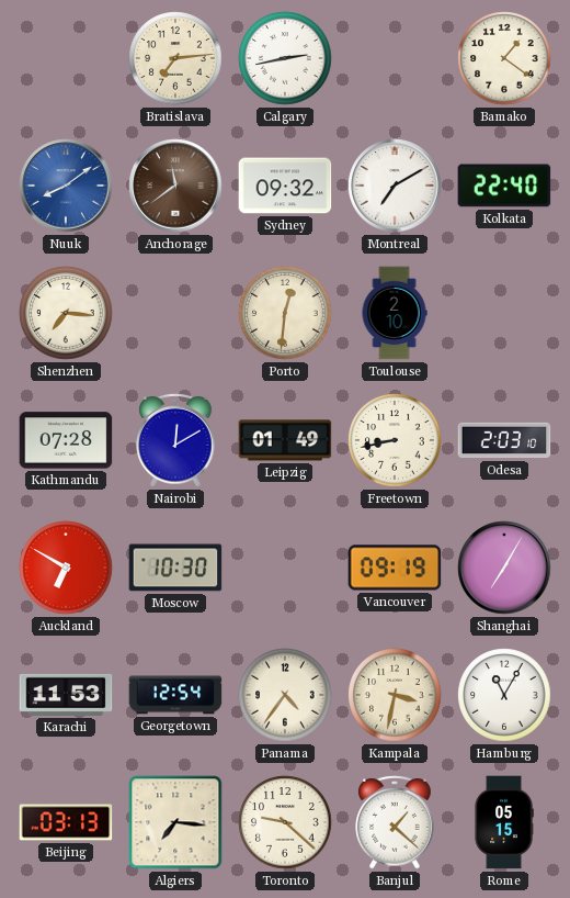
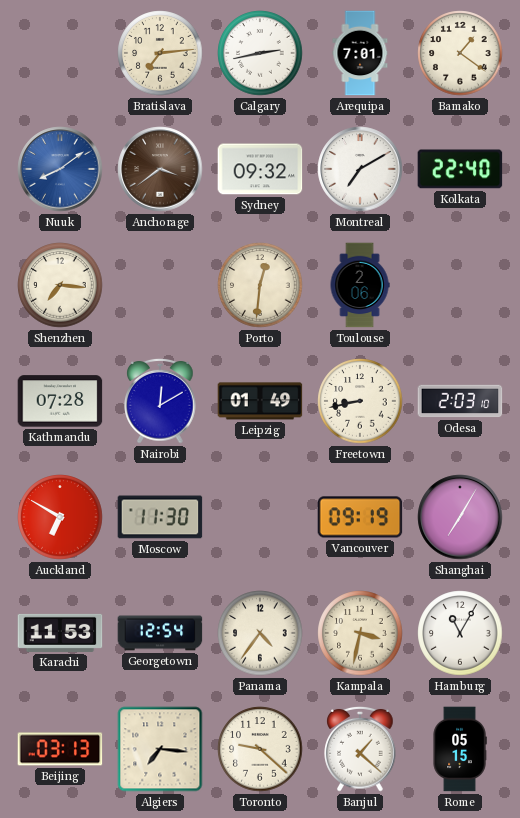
Arequipa: none -> 7:01 (360, 53)
Anchorage: 11:39 -> 3:39 (160, 169)
Toulouse: 2:10 -> 2:06 (360, 285)
Moscow: 10:30 -> 11:30 (160, 517)
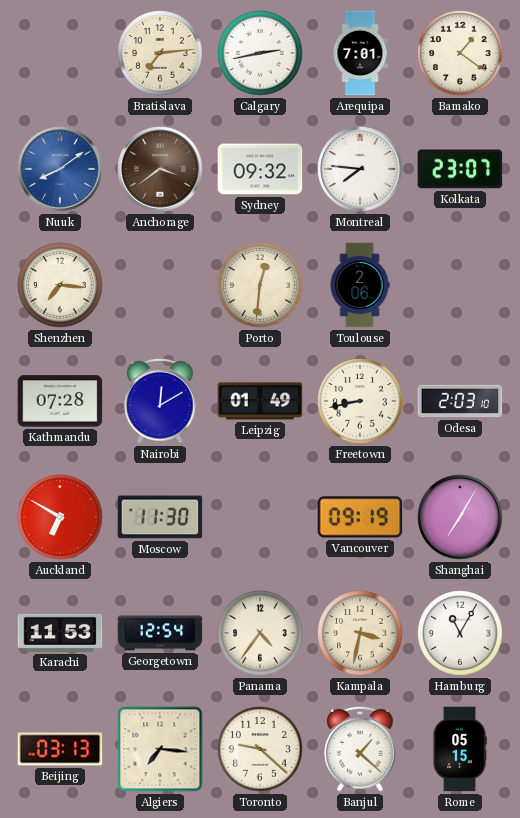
Montreal: 7:10 -> 7:46 (360, 169)
Kolkata: 22:40 -> 23:07 (460, 169)
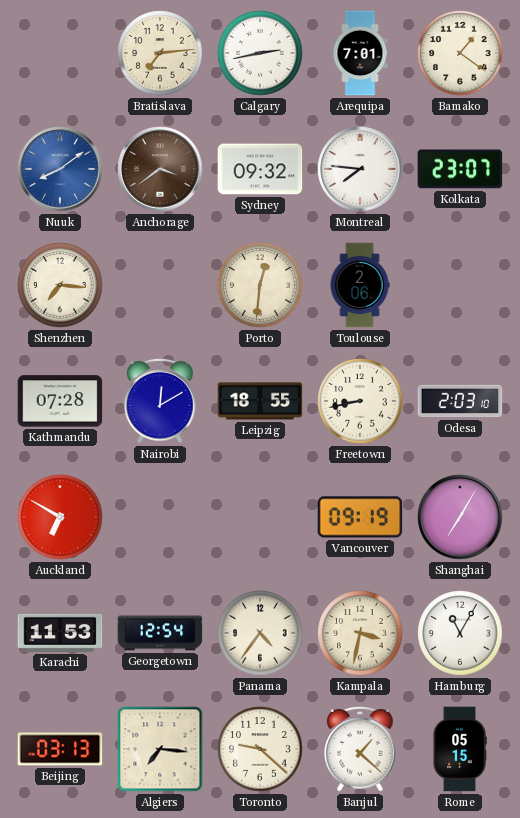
Leipzig: 01:49 -> 18:55 (260, 401)
Moscow: 11:30 -> none (160, 517)
